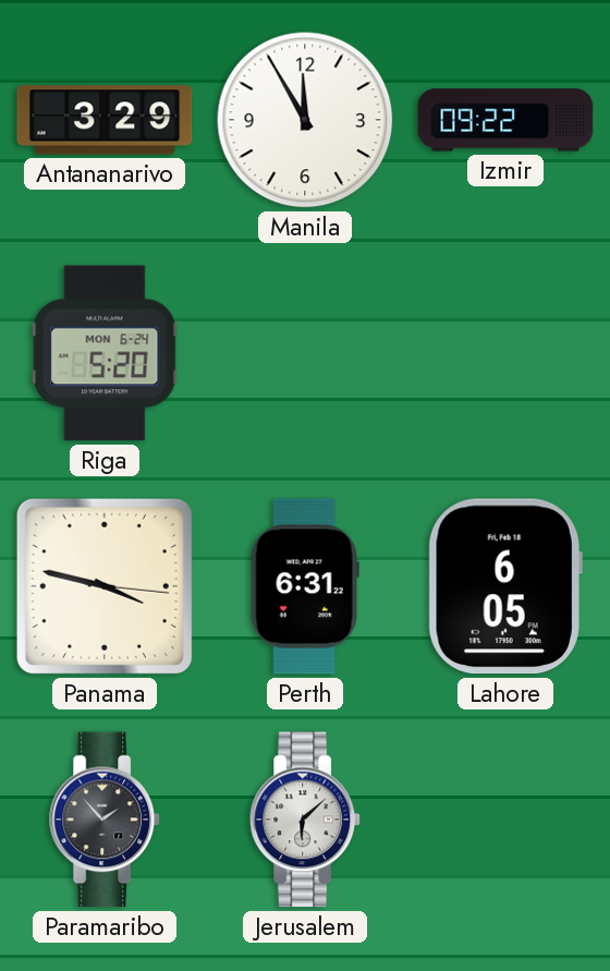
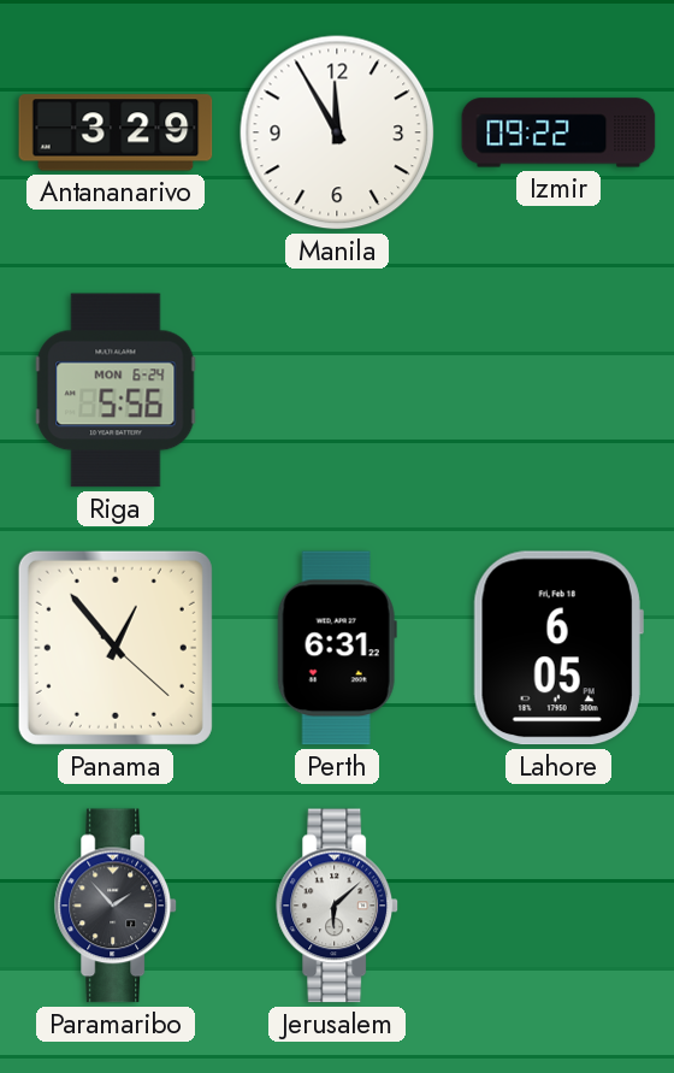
Riga: 5:20 -> 5:56 (116, 390)
Panama: 3:47 -> 12:53 (116, 648)
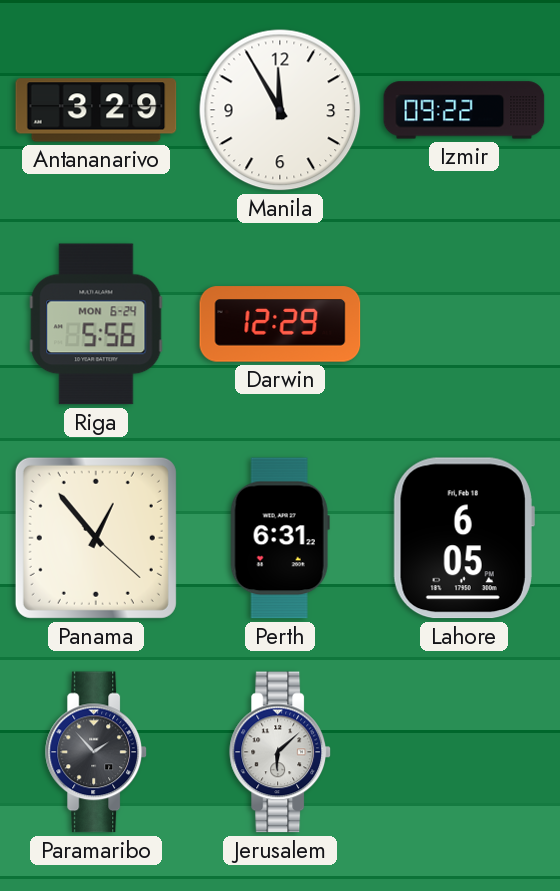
Darwin: none -> 12:29 (280, 324)
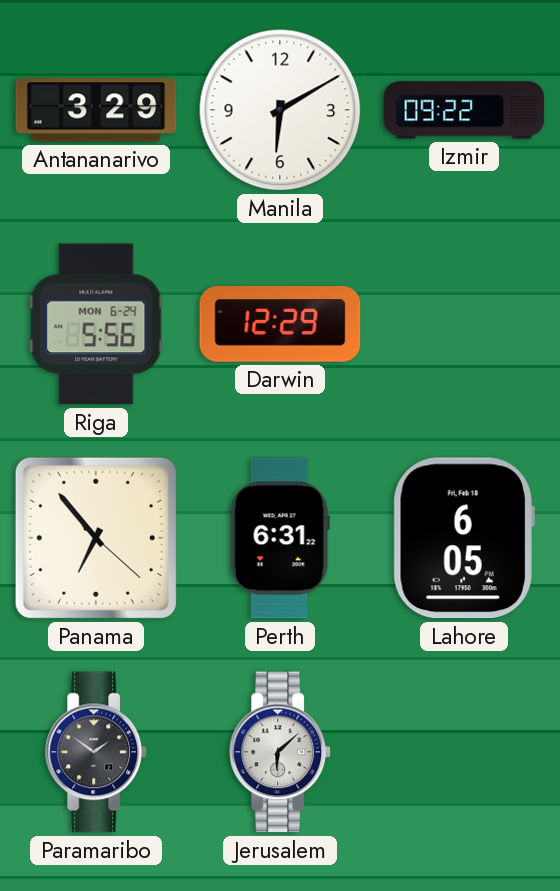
Manila: 11:55 -> 6:10 (280, 110)
Panama: 12:53 -> 6:53 (96, 538)
Paramaribo: 1:53 -> 1:51 (96, 752)
